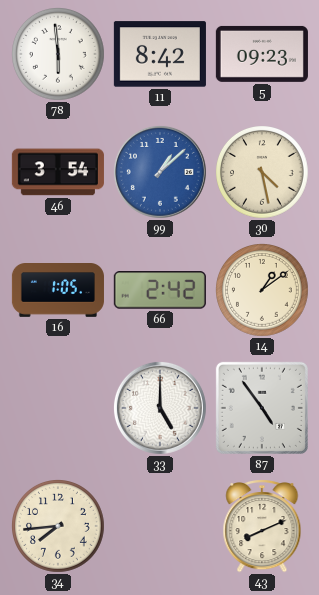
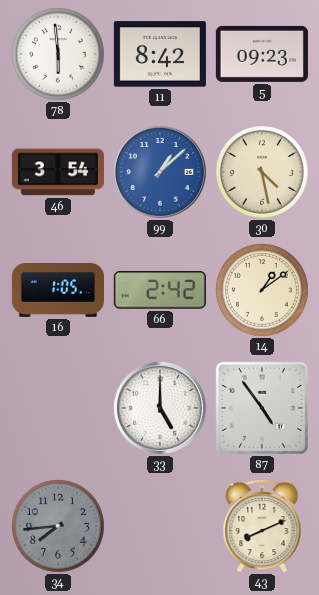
34 dial: cream -> grey (59, 527)
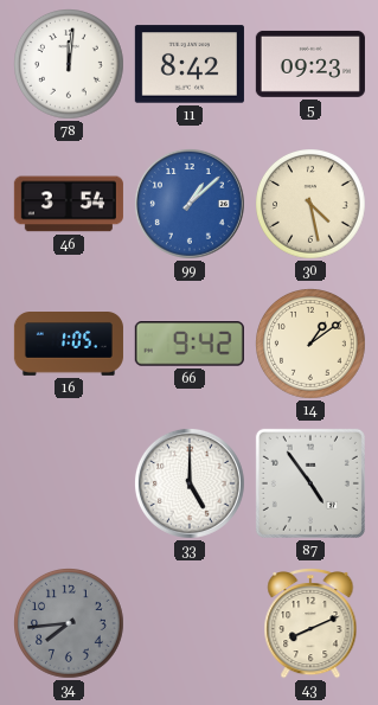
78: 5:59 -> 12:01 (70, 65)
66: 2:42 -> 9:42 (190, 344)
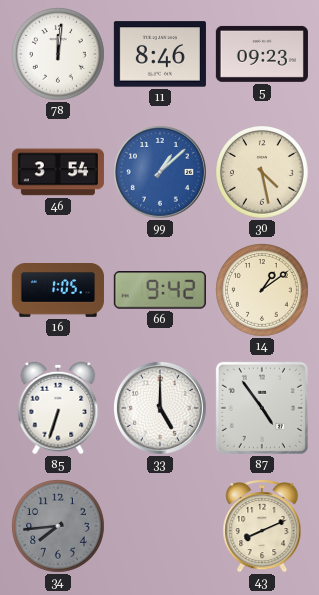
11: 8:42 -> 8:46 (160, 54)
85: none -> 6:33 (58, 408)
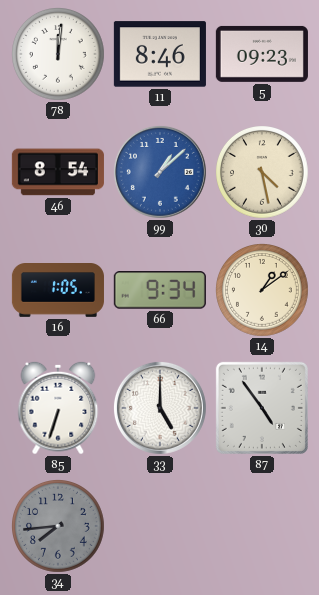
46: 3:54 -> 8:54 (58, 172)
66: 9:42 -> 9:34 (160, 290)
43: 8:11 -> none (262, 526)
